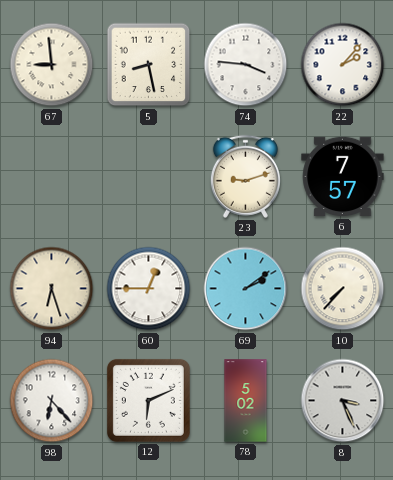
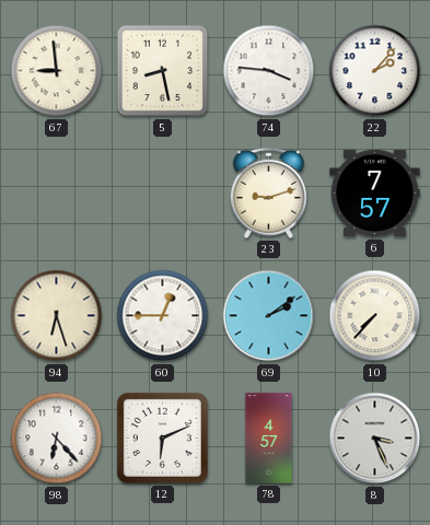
78: 5:02 -> 4:57 (269, 439)
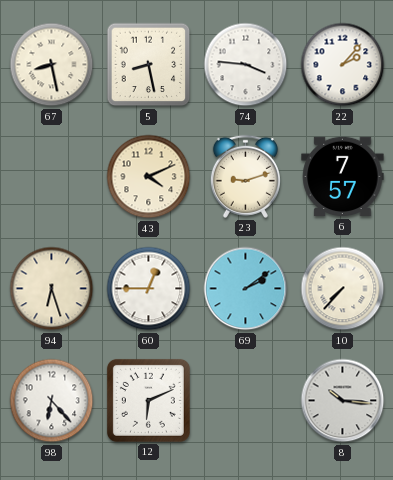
67: 8:59 -> 8:28 (52, 65)
43: none -> 4:11 (149, 177)
78: 4:57 -> none (269, 439)
8: 3:26 -> 10:16 (343, 401)
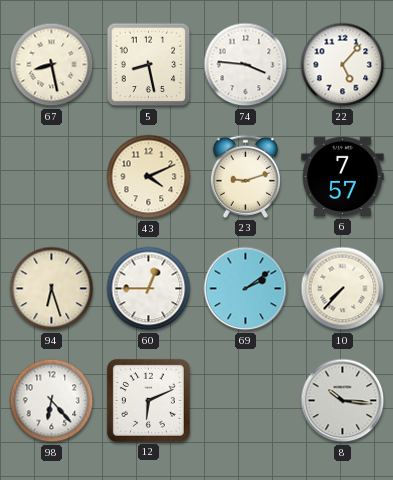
22: 2:07 -> 5:07 (343, 65)
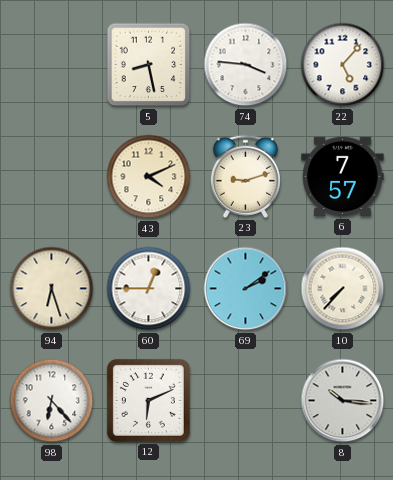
67: 8:28 -> none (52, 65)
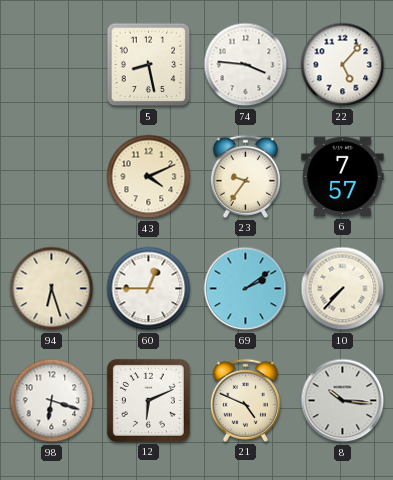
23: 9:12 -> 9:36 (245, 176)
98: 6:23 -> 6:18 (52, 401)
21: none -> 4:49 (245, 400)
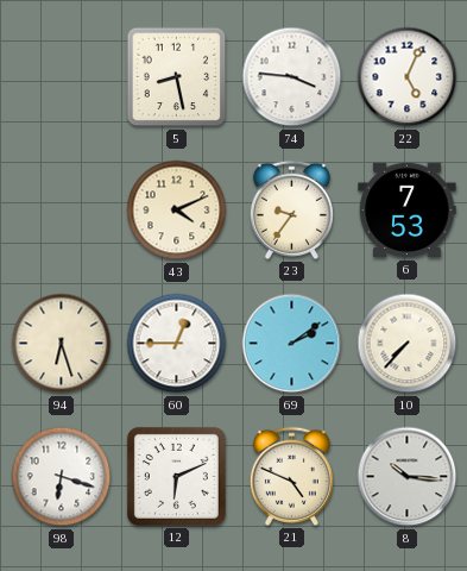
22: 5:07 -> 5:04 (408, 77)
6: 7:57 -> 7:53 (408, 211)
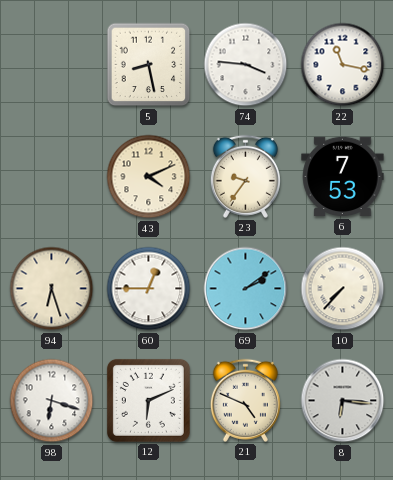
22: 5:04 -> 11:17 (343, 65)
8: 10:16 -> 6:16 (343, 401)
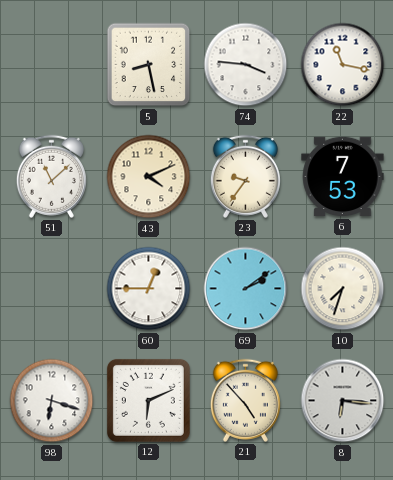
51: none -> 11:08 (51, 176)
94: 6:27 -> none (52, 289)
10: 7:37 -> 7:33 (343, 289)
21: 4:49 -> 4:53 (245, 400)
